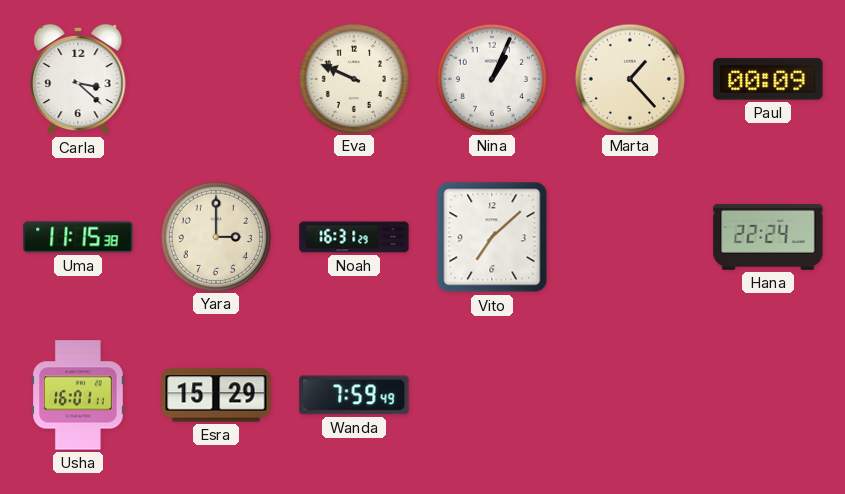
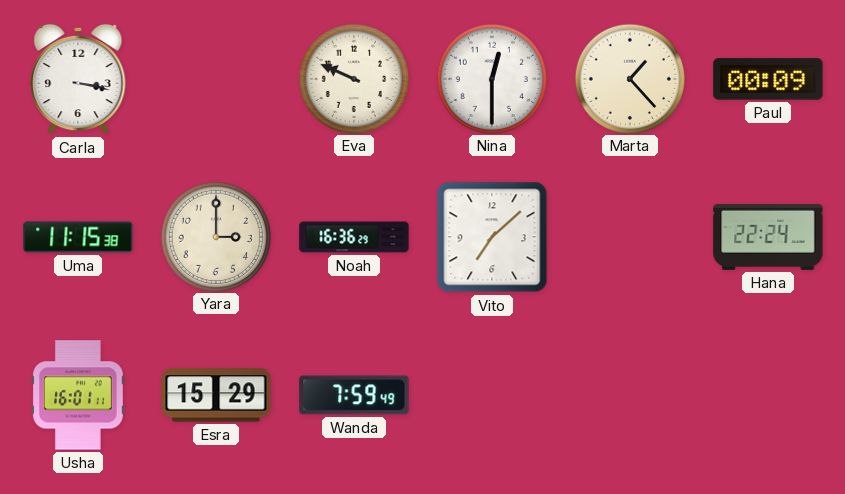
Carla: 3:22 -> 3:17 (78, 79)
Nina: 1:04 -> 12:30 (491, 78)
Noah: 16:31 -> 16:36 (354, 237)
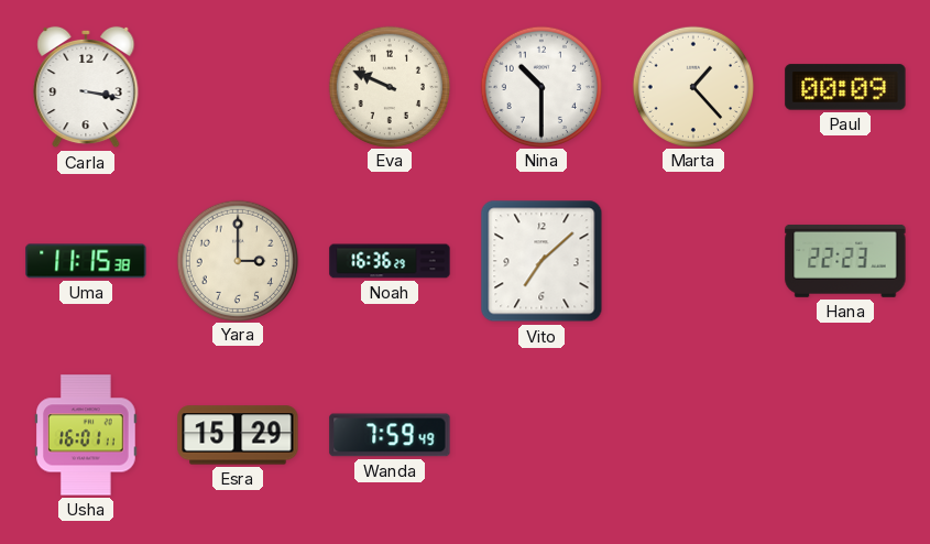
Nina: 12:30 -> 10:30 (540, 86)
Hana: 22:24 -> 22:23 (845, 261)
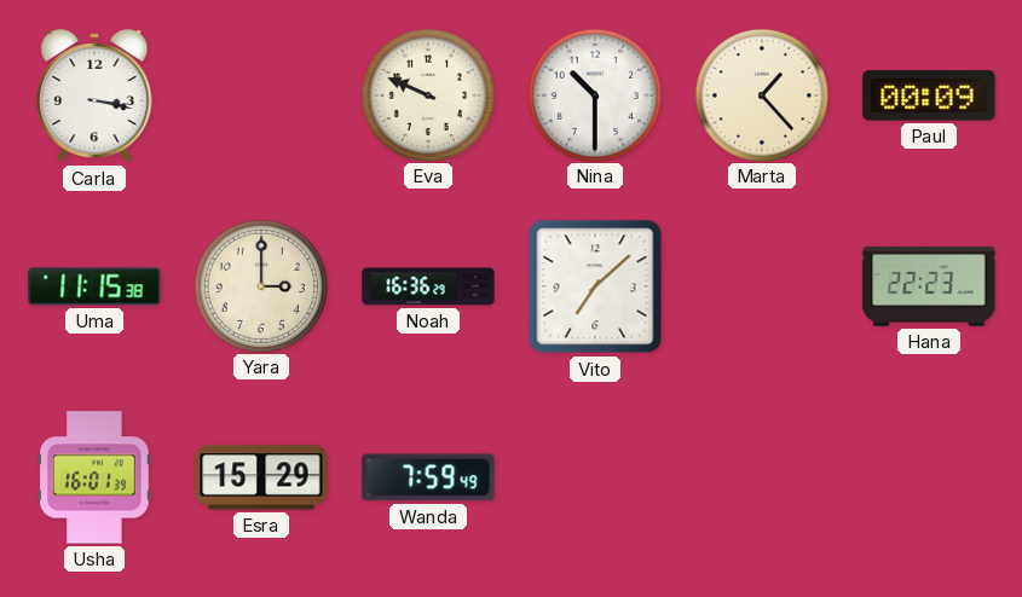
Usha: 16:01:11 -> 16:01:39 (96, 477)
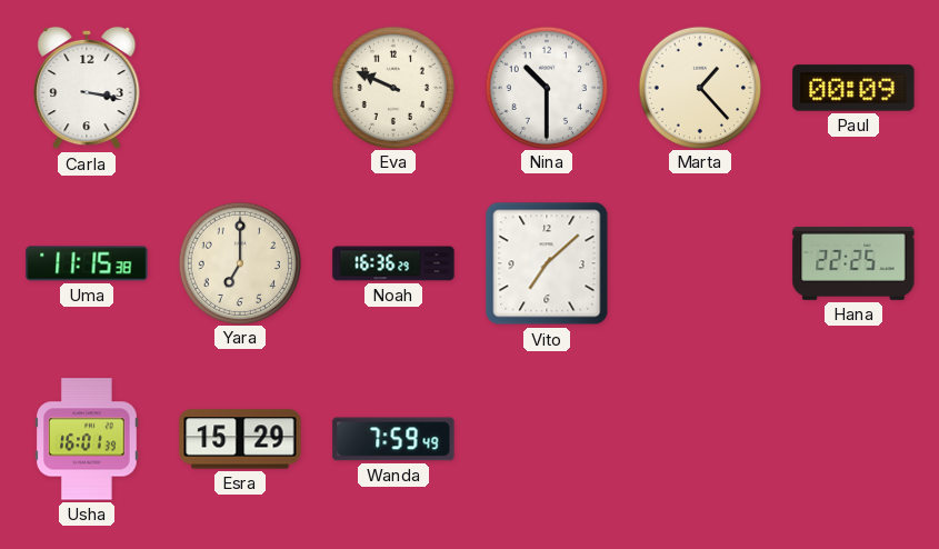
Yara: 3:00 -> 7:00 (239, 262)
Hana: 22:23 -> 22:25 (853, 263)
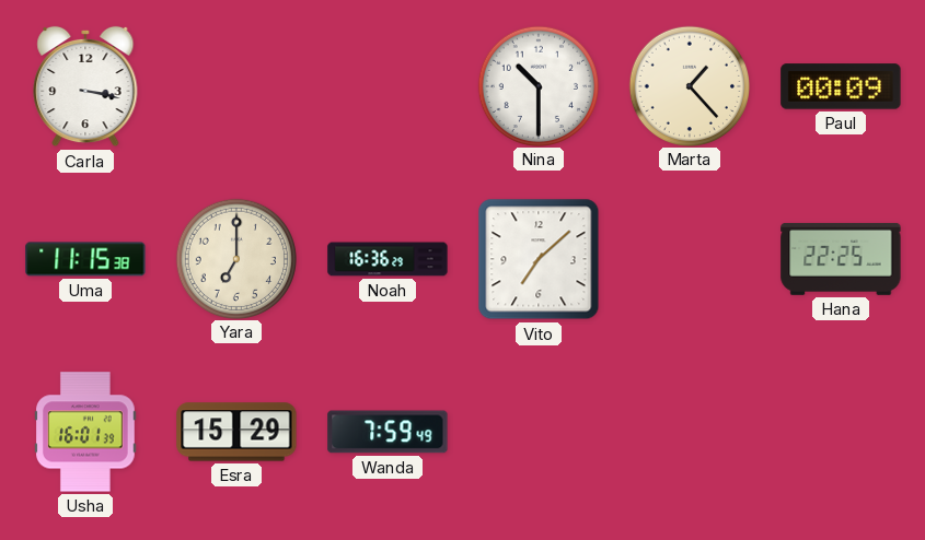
Eva: 9:49 -> none (392, 87)
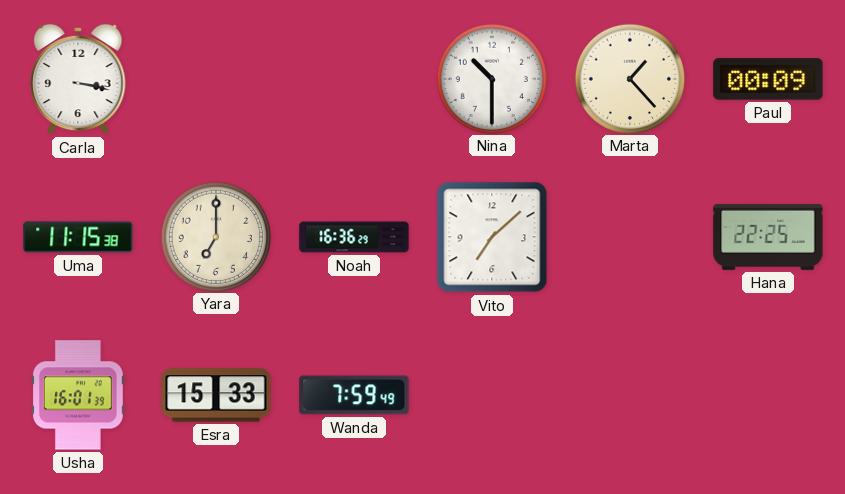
Esra: 15:29 -> 15:33 (216, 395)
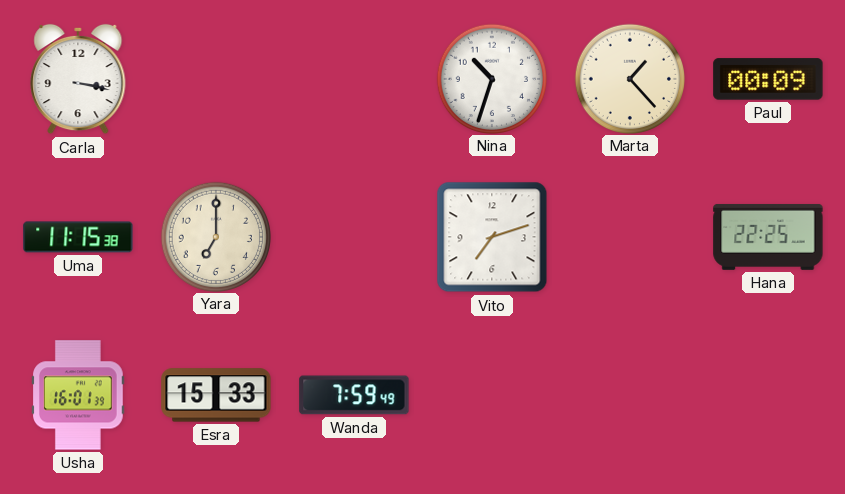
Nina: 10:30 -> 10:33 (491, 78)
Noah: 16:36 -> none (354, 237)
Vito: 7:08 -> 7:12 (492, 237)
